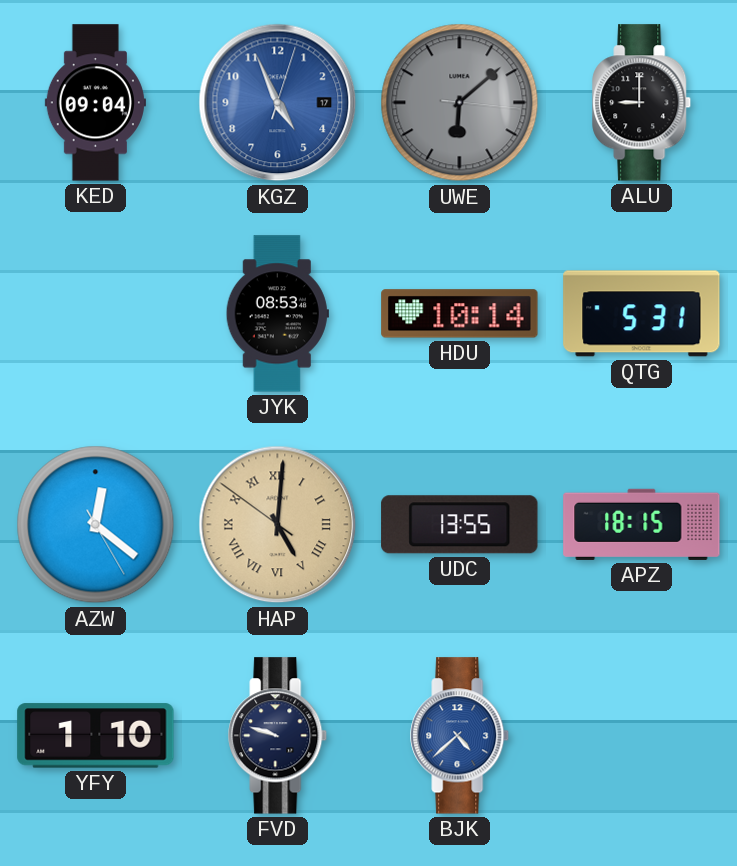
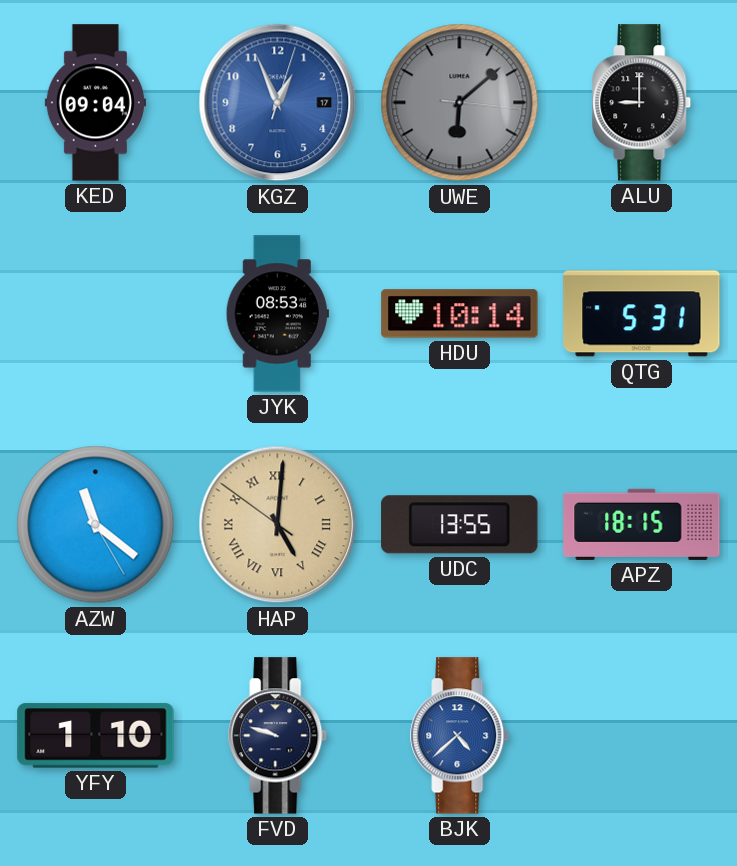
KGZ: 4:56 -> 12:56 (278, 103)
AZW: 12:21 -> 11:21 (96, 525)
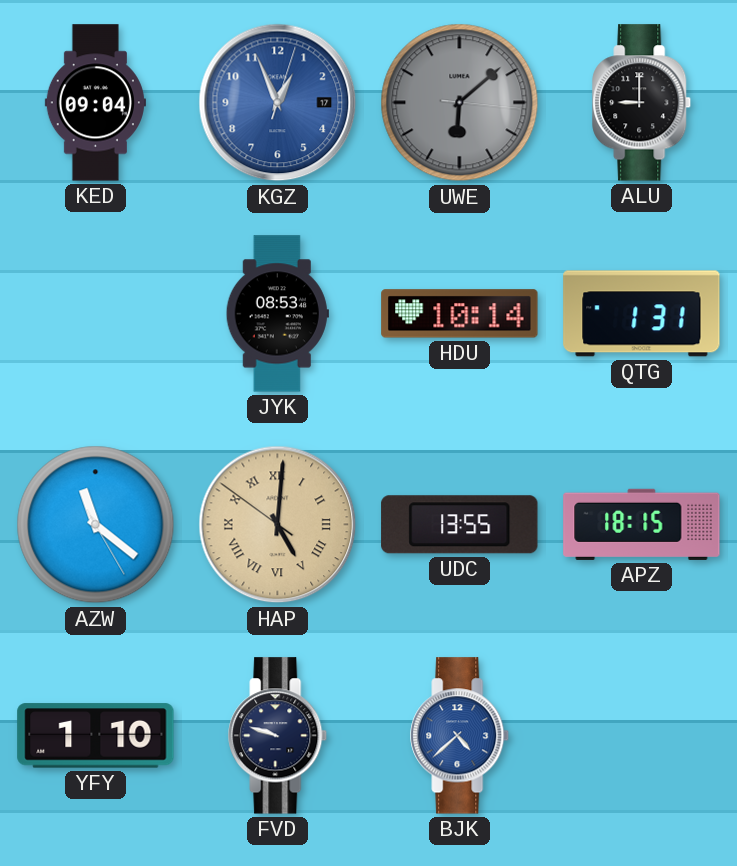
QTG: 5:31 -> 1:31 (642, 314)
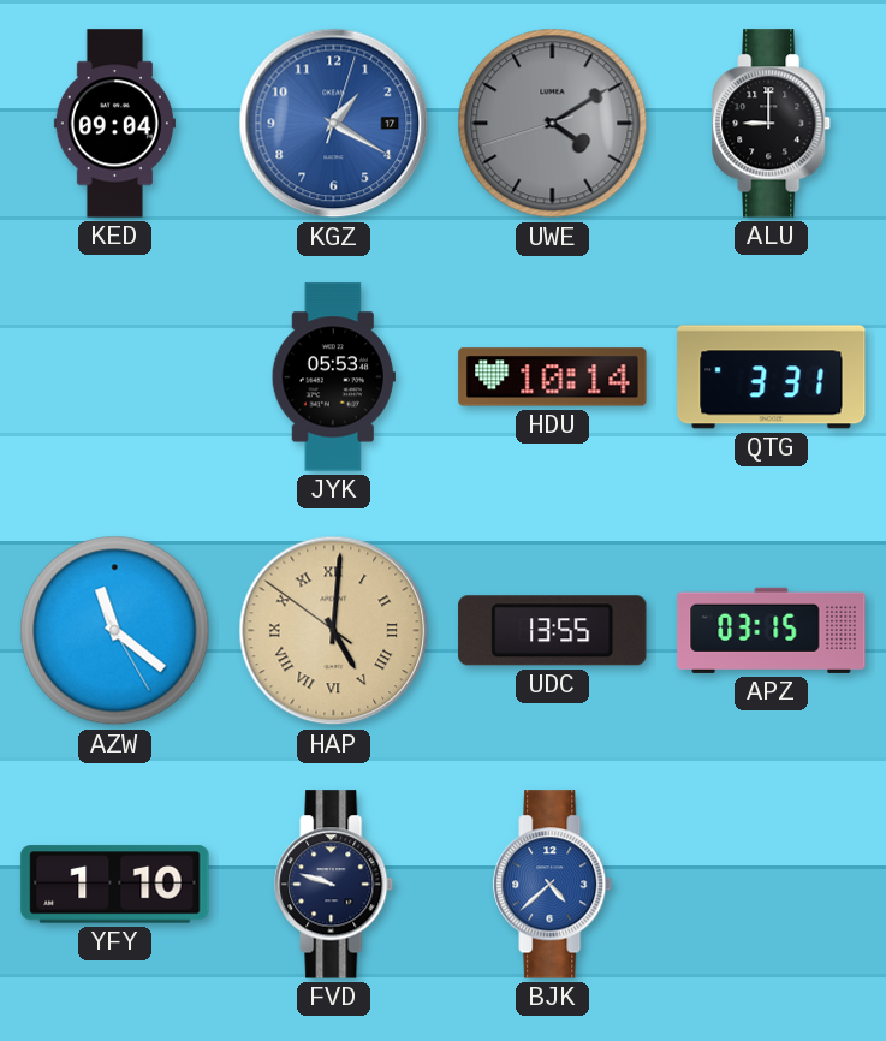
KGZ: 12:56 -> 1:20 (334, 124)
UWE: 6:08 -> 4:09 (553, 124)
JYK: 08:53 -> 05:53 (333, 377)
QTG: 1:31 -> 3:31 (772, 377)
APZ: 18:15 -> 03:15 (772, 630)
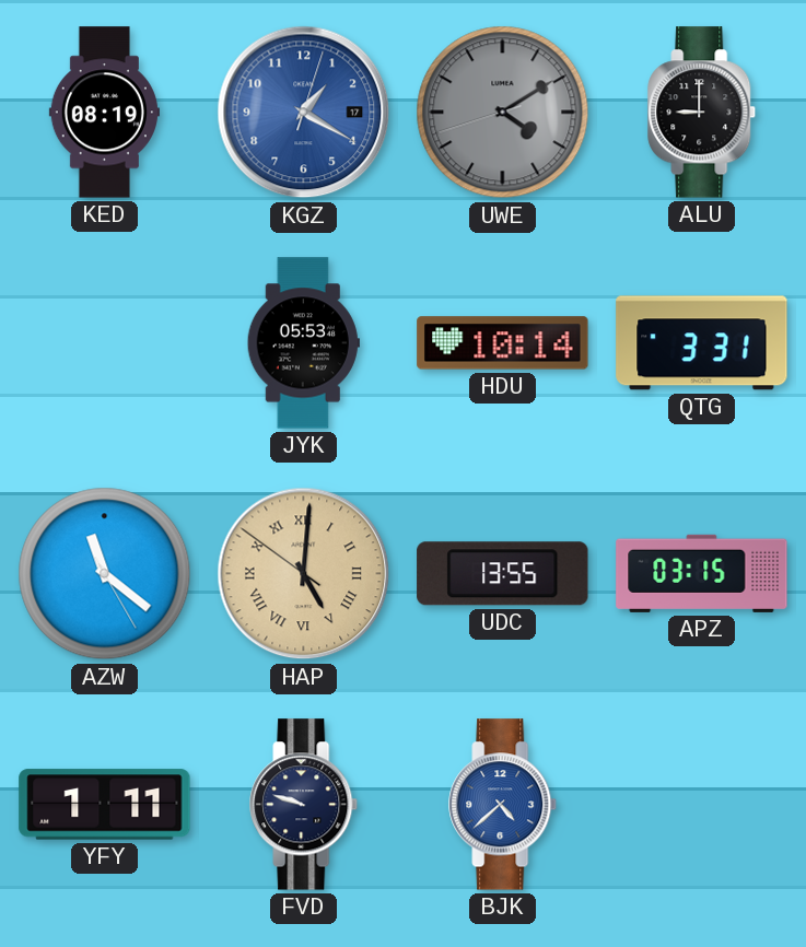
KED: 09:04 -> 08:19 (104, 113)
YFY: 1:10 -> 1:11 (105, 805)
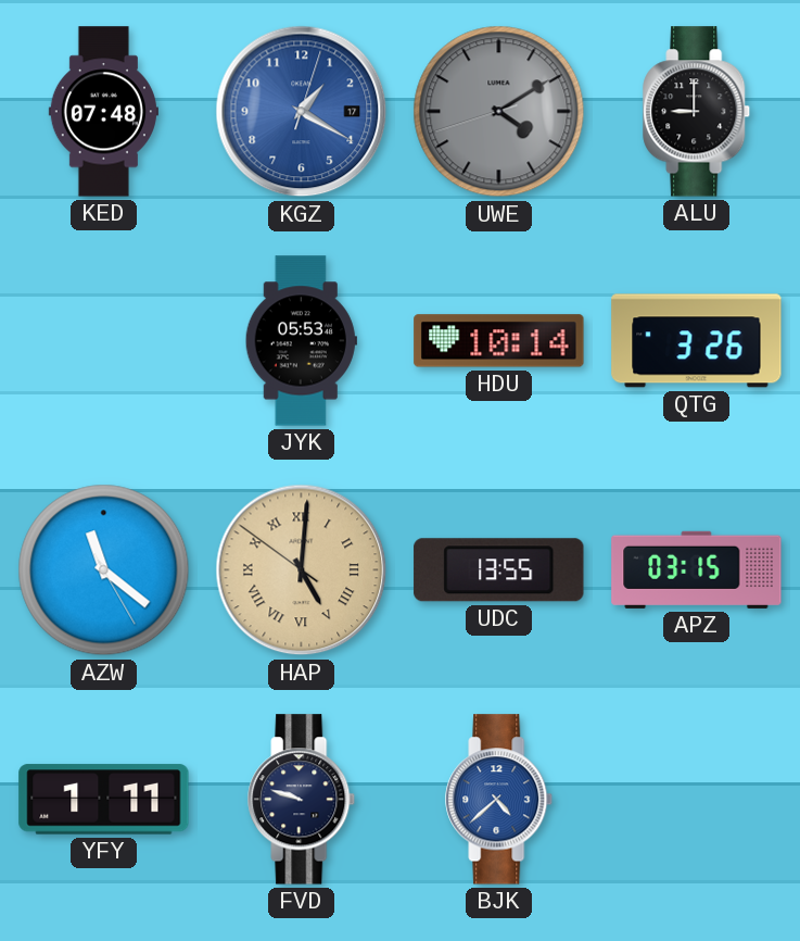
KED: 08:19 -> 07:48 (103, 112)
QTG: 3:31 -> 3:26 (697, 341)
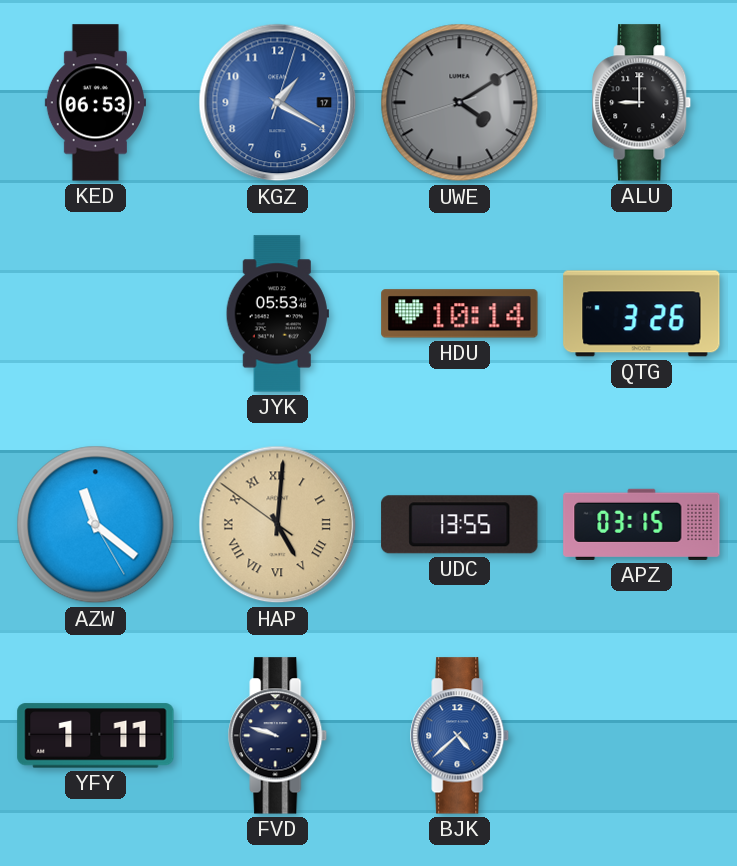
KED: 07:48 -> 06:53 (95, 103)
